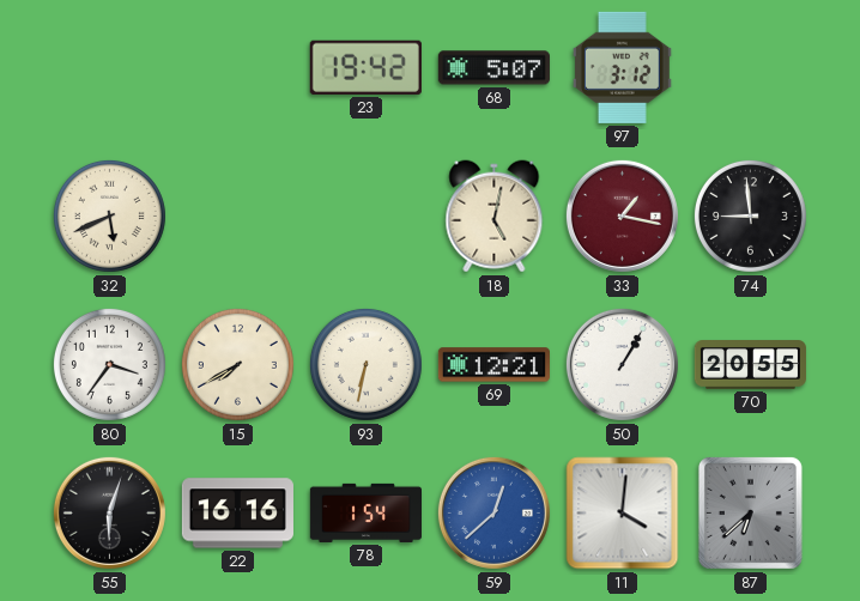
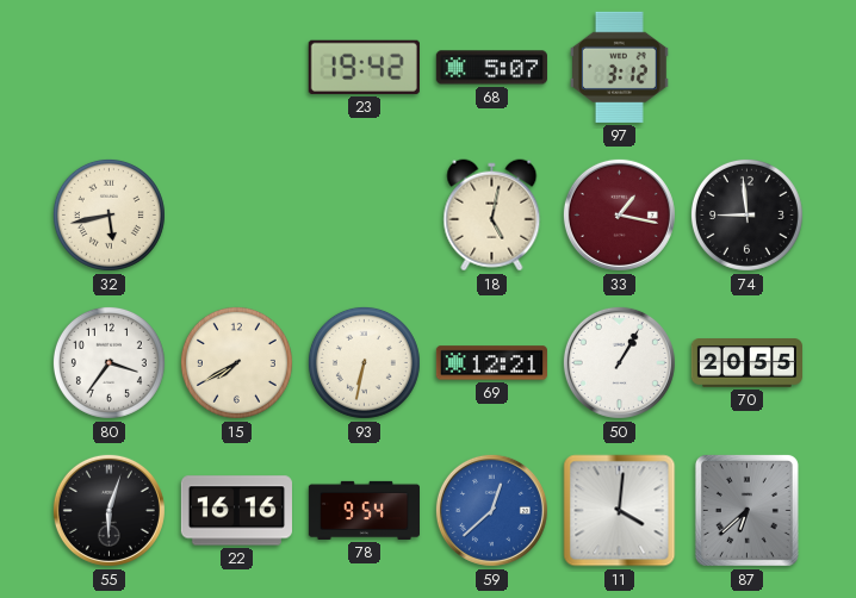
32: 5:41 -> 5:43 (108, 214)
78: 1:54 -> 9:54 (364, 510)
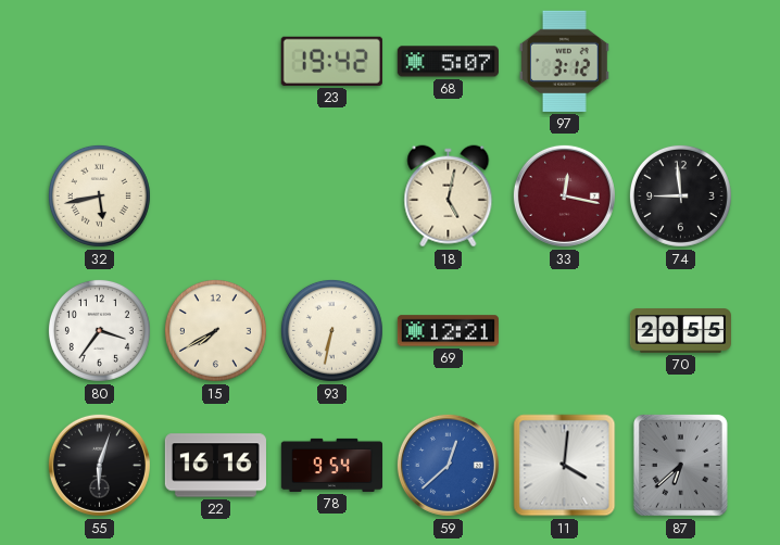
33: 1:17 -> 12:17 (564, 195)
50: 1:05 -> none (619, 362)
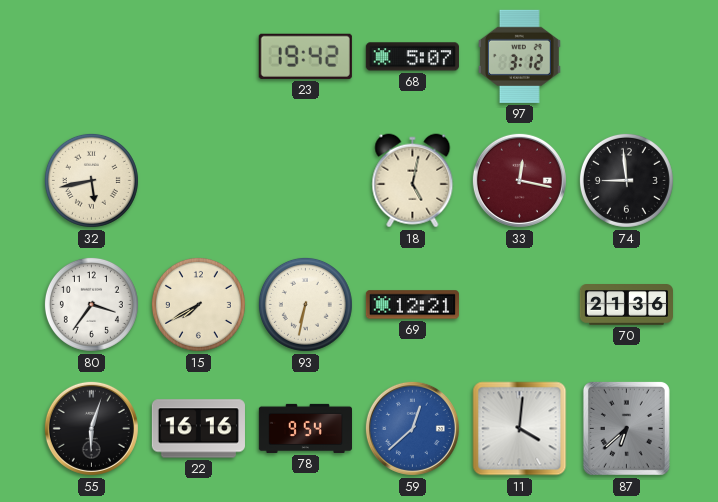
70: 20:55 -> 21:36 (626, 305)
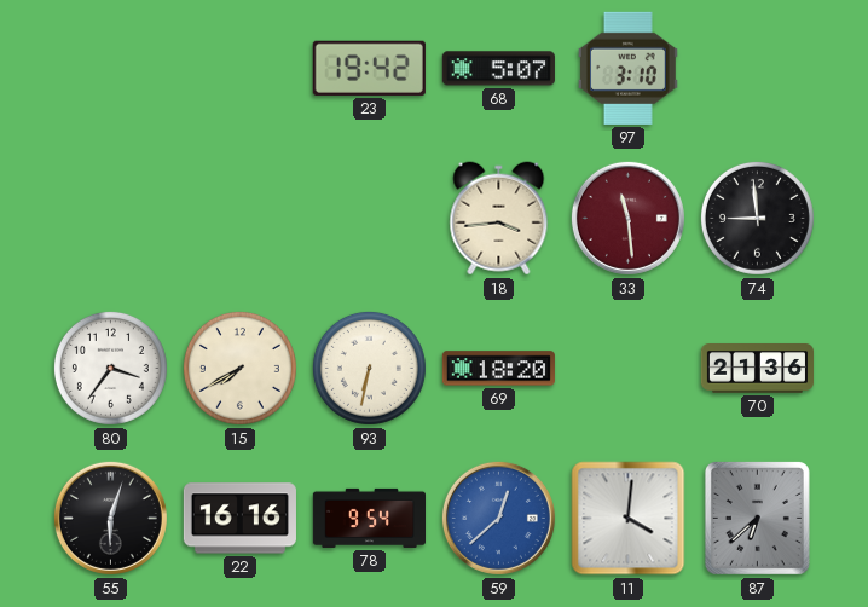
97: 3:12 -> 3:10 (627, 68)
32: 5:43 -> none (91, 180)
18: 5:02 -> 3:44 (499, 219)
33: 12:17 -> 11:29 (627, 218)
69: 12:21 -> 18:20 (498, 369)
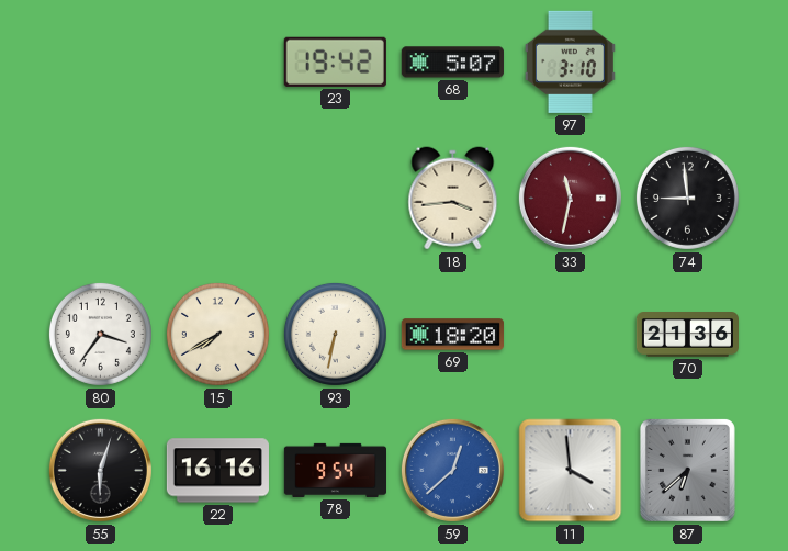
33: 11:29 -> 11:32 (570, 198)
11: 4:01 -> 3:59 (571, 471)
